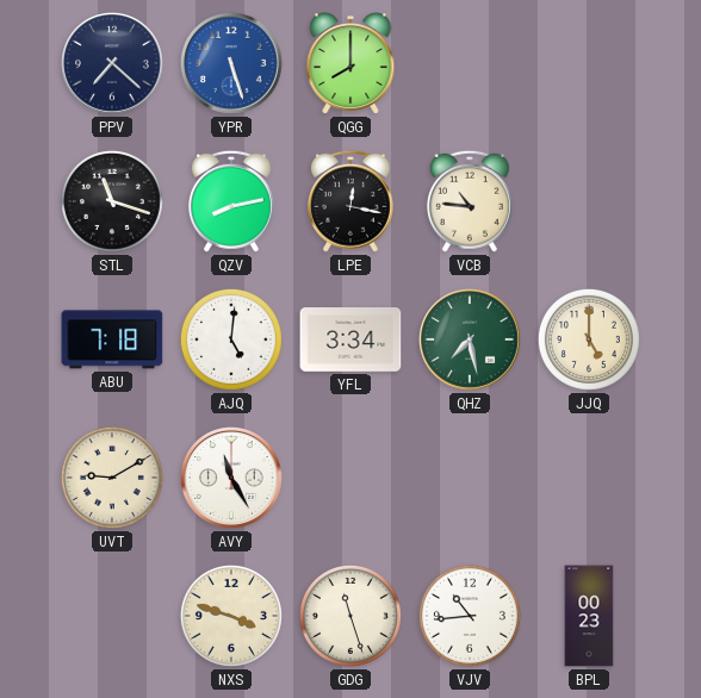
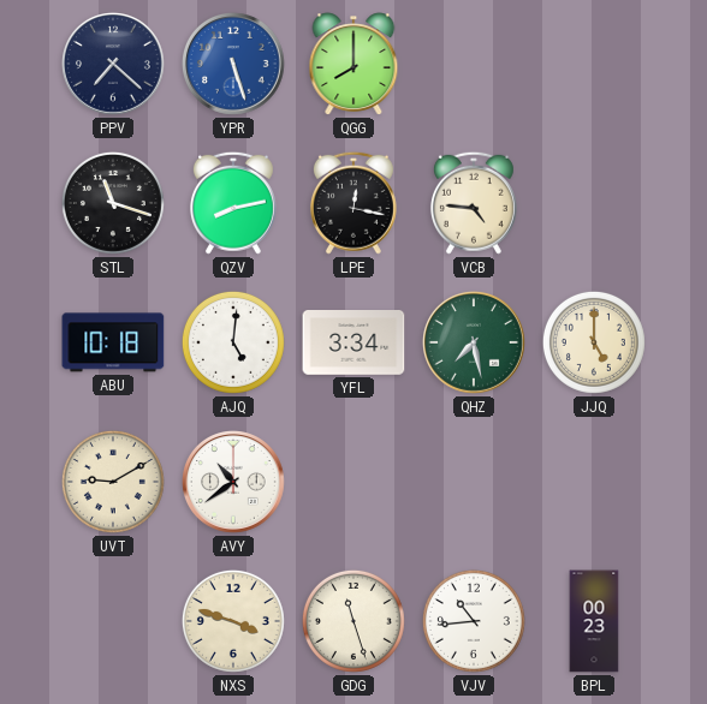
VCB: 10:46 -> 4:46 (474, 203)
ABU: 7:18 -> 10:18 (113, 342)
AVY: 11:25 -> 10:39 (234, 483)
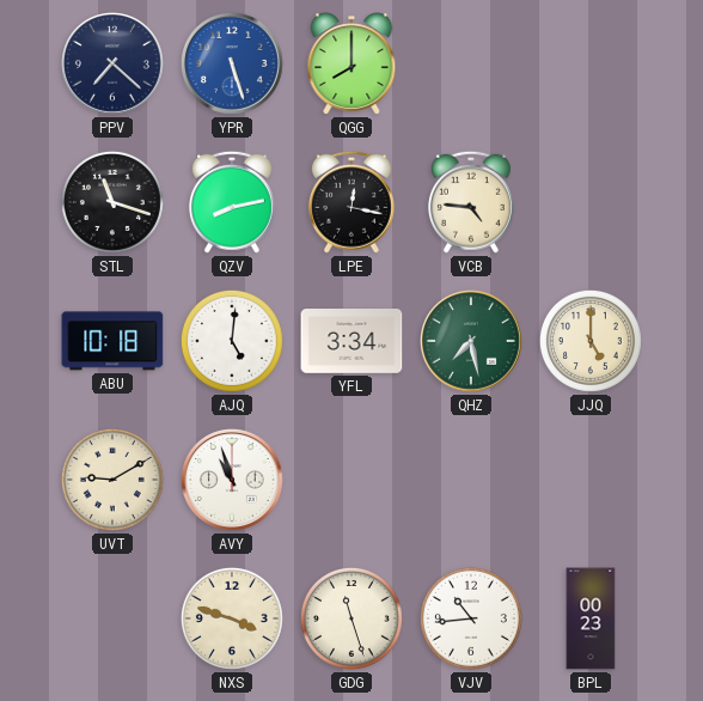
AVY: 10:39 -> 10:57 (233, 481)
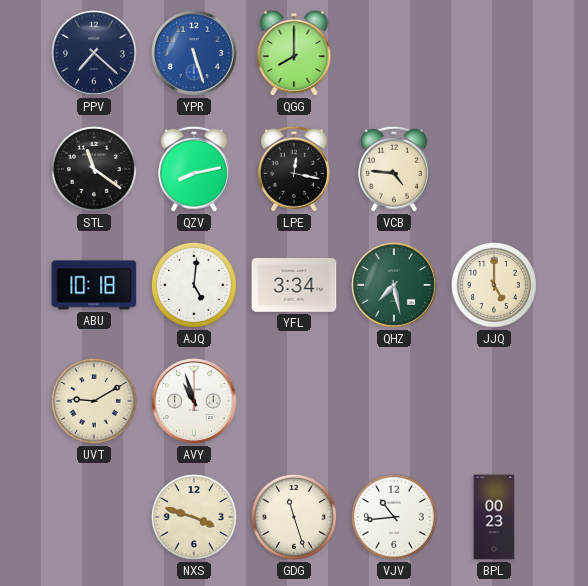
STL: 11:18 -> 11:21 (94, 169)
